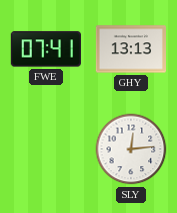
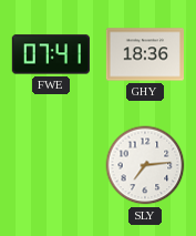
GHY: 13:13 -> 18:36 (144, 54)
SLY: 12:14 -> 7:14 (145, 165)
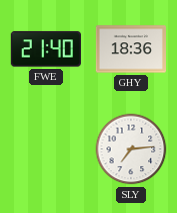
FWE: 07:41 -> 21:40 (46, 49)
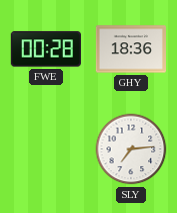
FWE: 21:40 -> 00:28 (46, 49)
